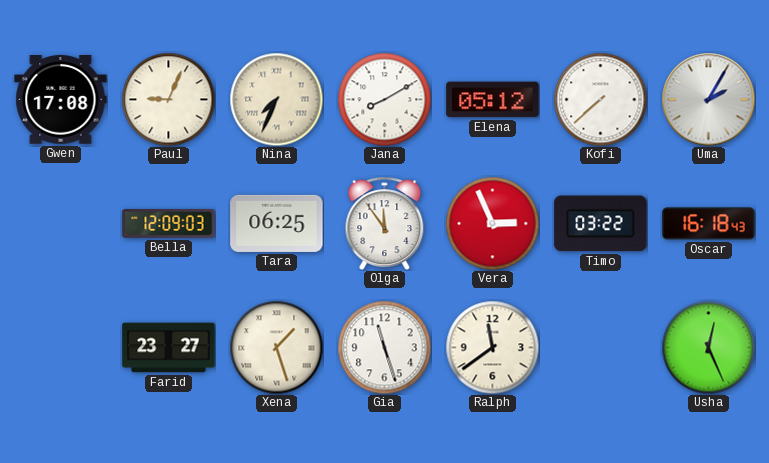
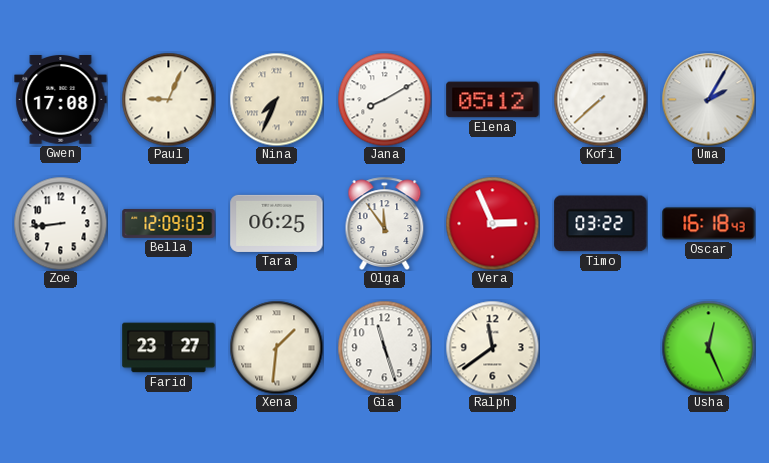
Zoe: none -> 8:44 (60, 223)
Xena: 1:27 -> 1:31 (276, 347)
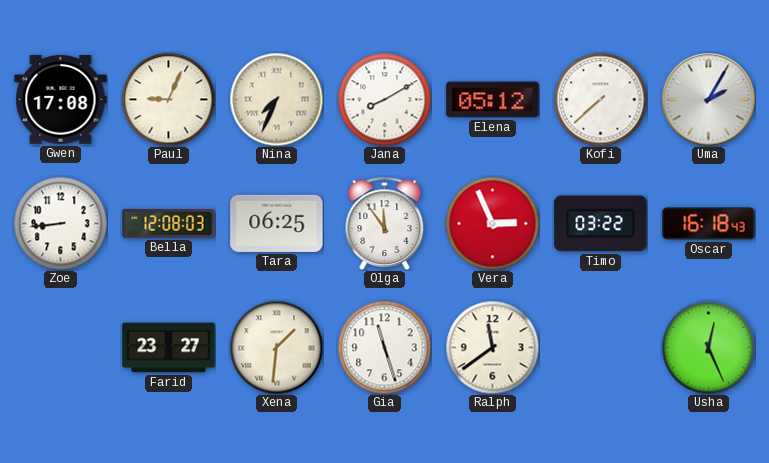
Bella: 12:09 -> 12:08 (169, 223)
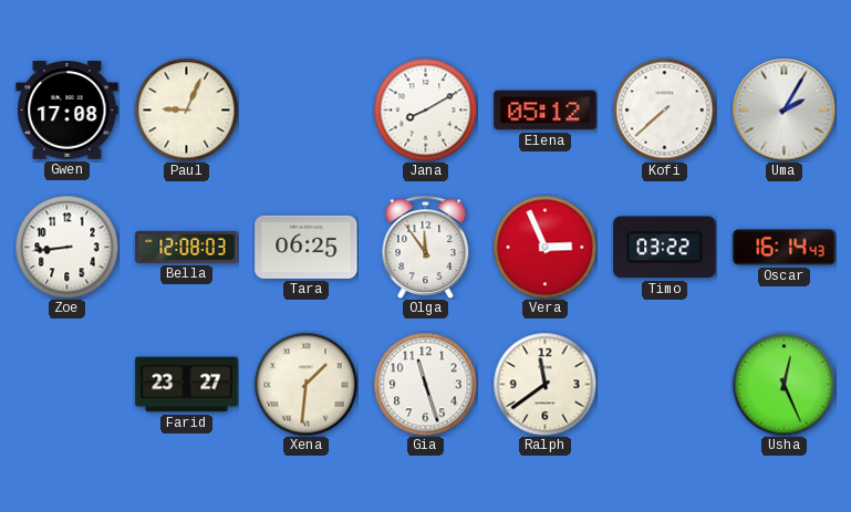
Nina: 7:34 -> none (276, 99)
Oscar: 16:18 -> 16:14 (785, 248)
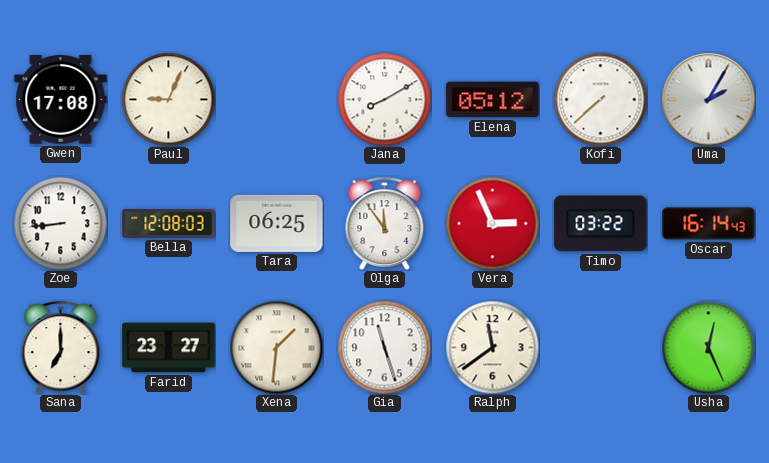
Sana: none -> 7:00 (61, 347)
